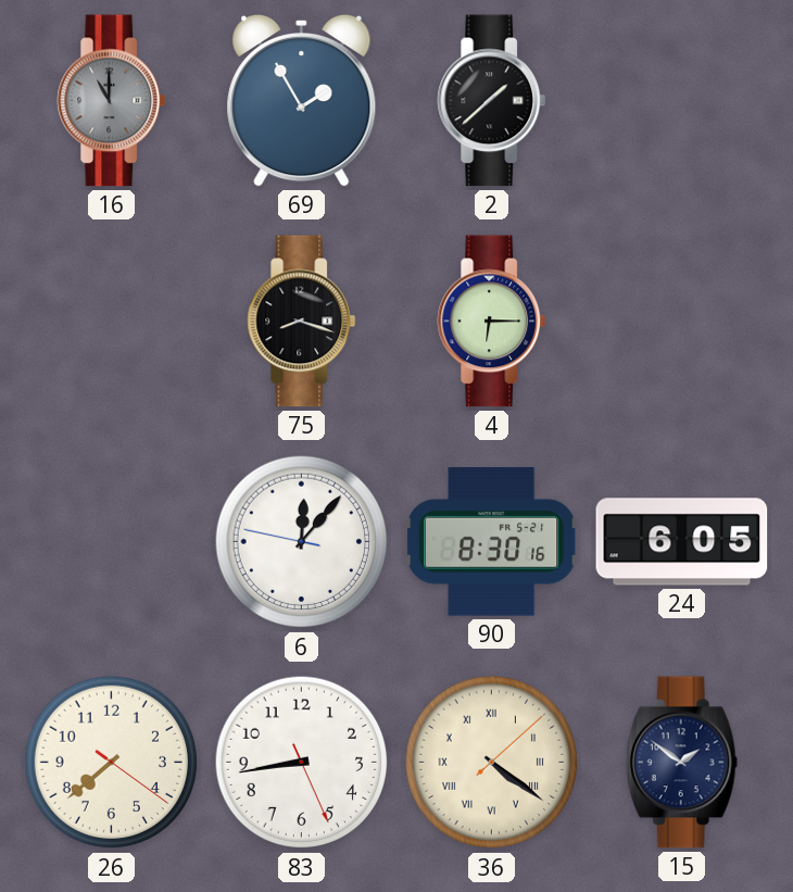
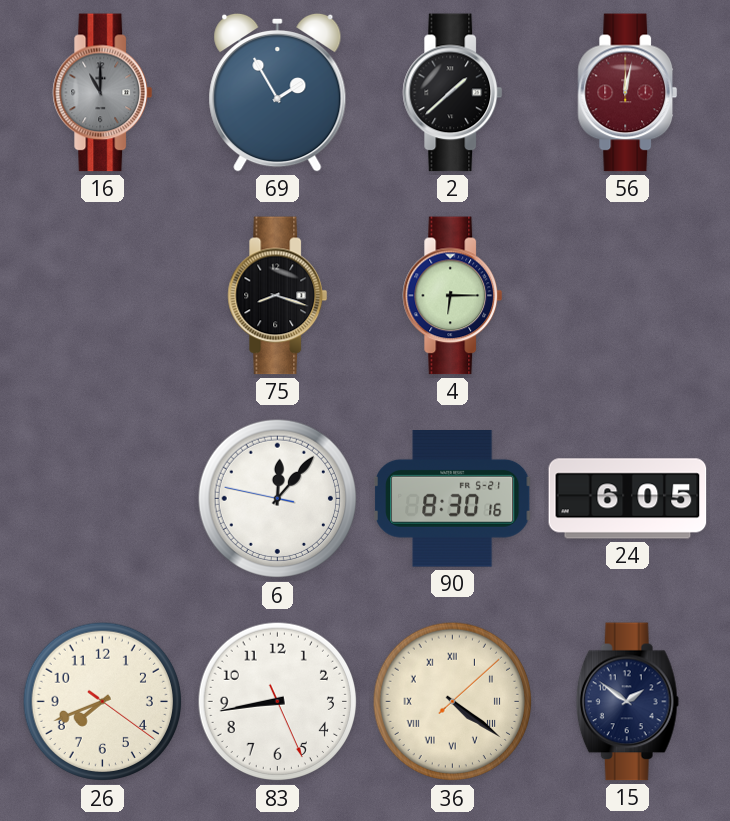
56: none -> 12:02 (628, 93)
26: 7:38 -> 7:41 (103, 702)
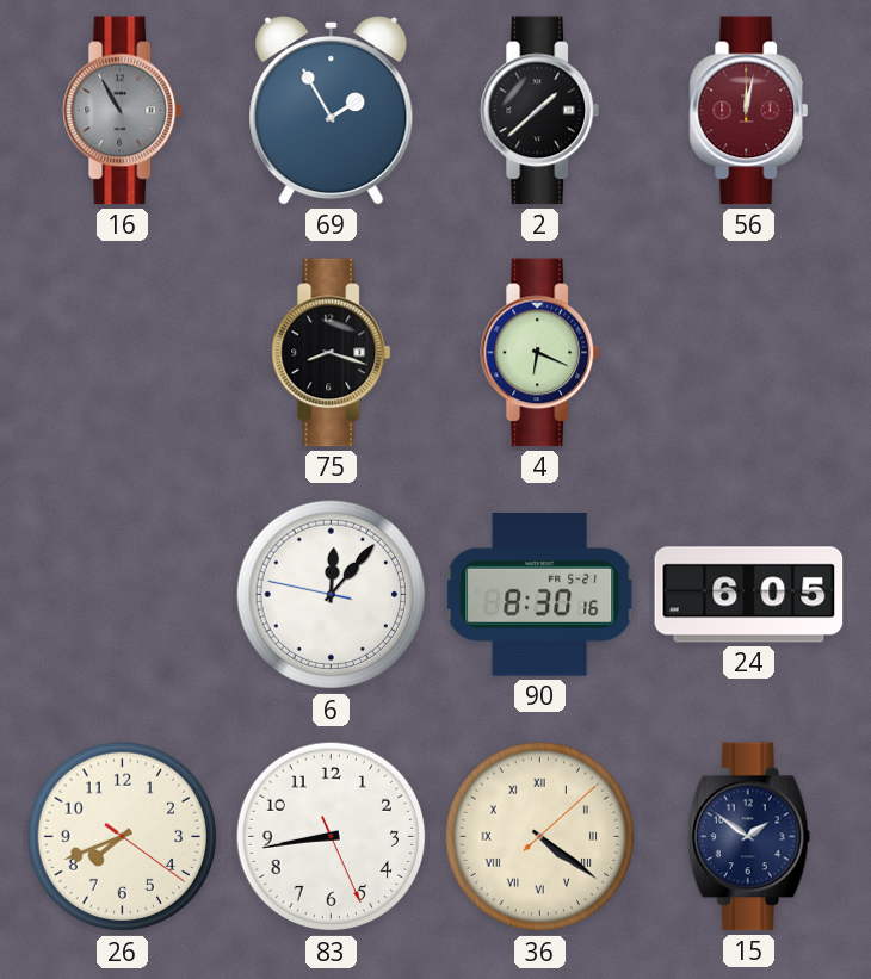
16: 11:00 -> 10:55 (123, 111)
4: 6:15 -> 6:19 (540, 353)
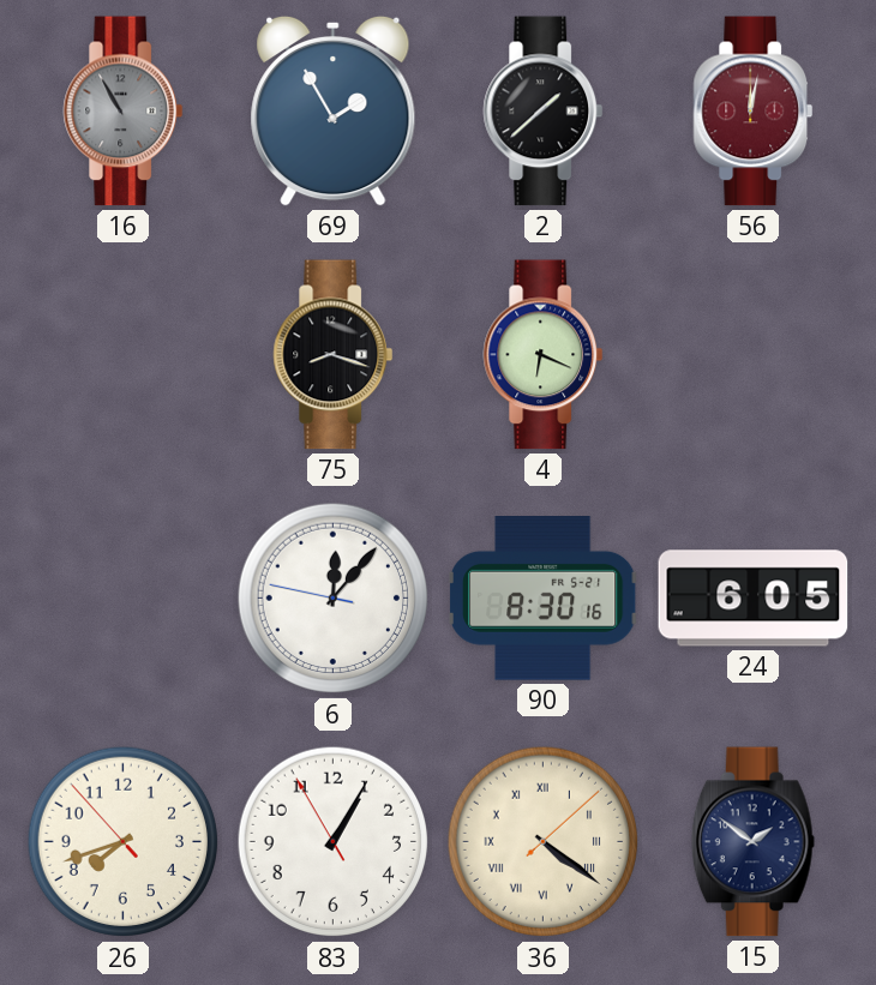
26: 7:41:21 -> 7:41:53 (124, 842)
83: 8:43 -> 1:04 (334, 842)
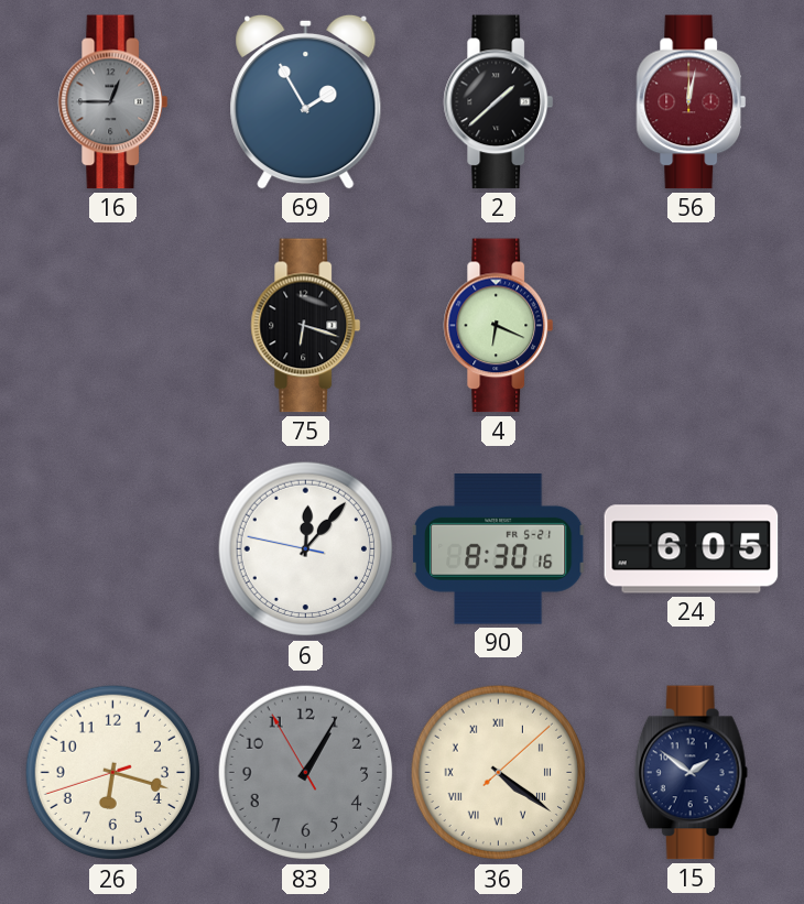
16: 10:55 -> 12:45 (113, 102)
75: 8:18 -> 6:18 (306, 326)
26: 7:41 -> 6:17 (113, 773)
83 dial: white -> grey (306, 773)
